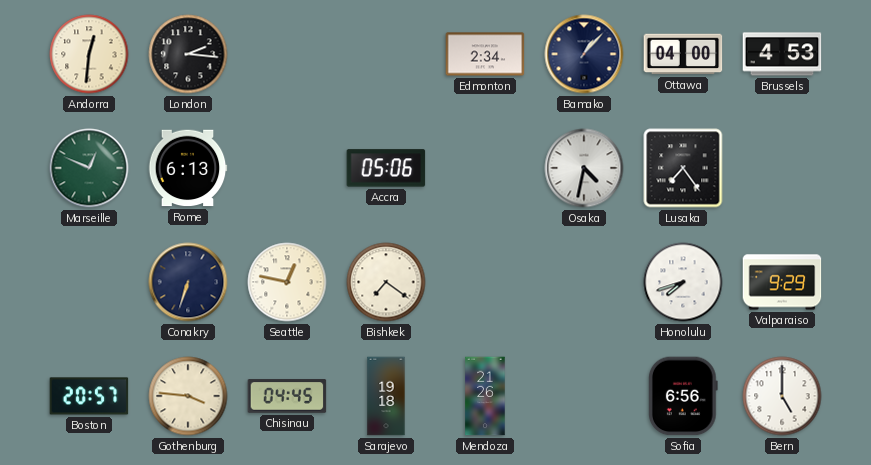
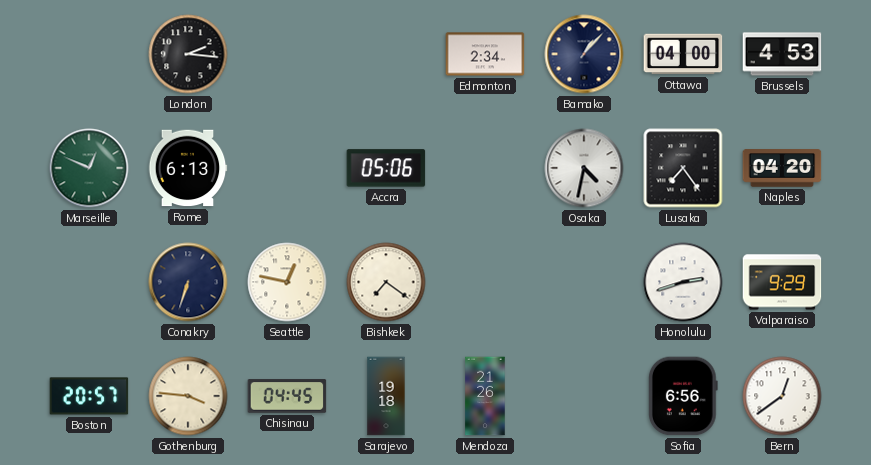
Andorra: 12:31 -> none (89, 54)
Naples: none -> 04:20 (782, 168)
Honolulu: 7:42 -> 2:42 (683, 282)
Bern: 5:00 -> 12:39 (782, 396)
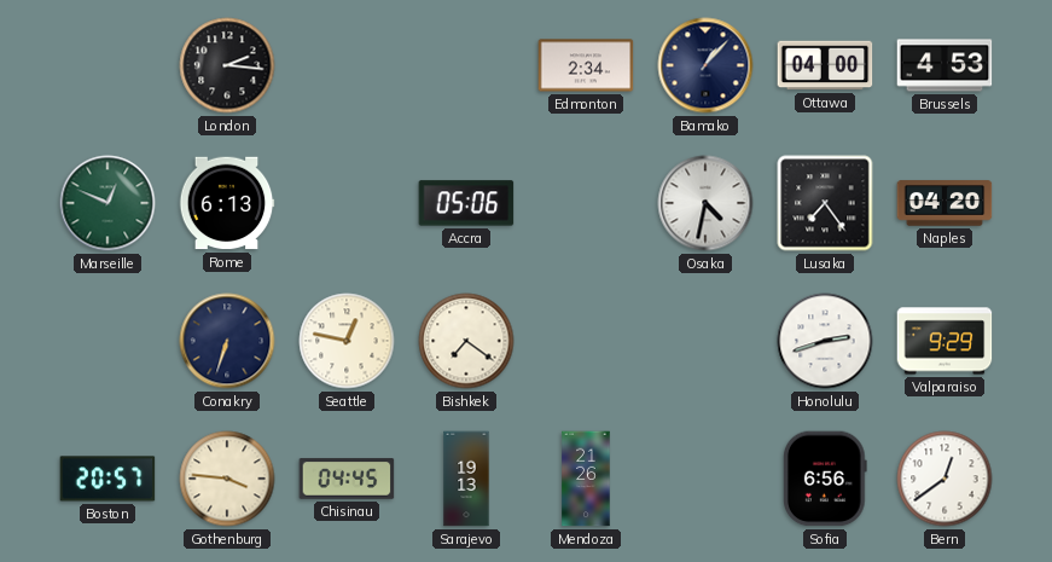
Sarajevo: 19:18 -> 19:13 (466, 479)
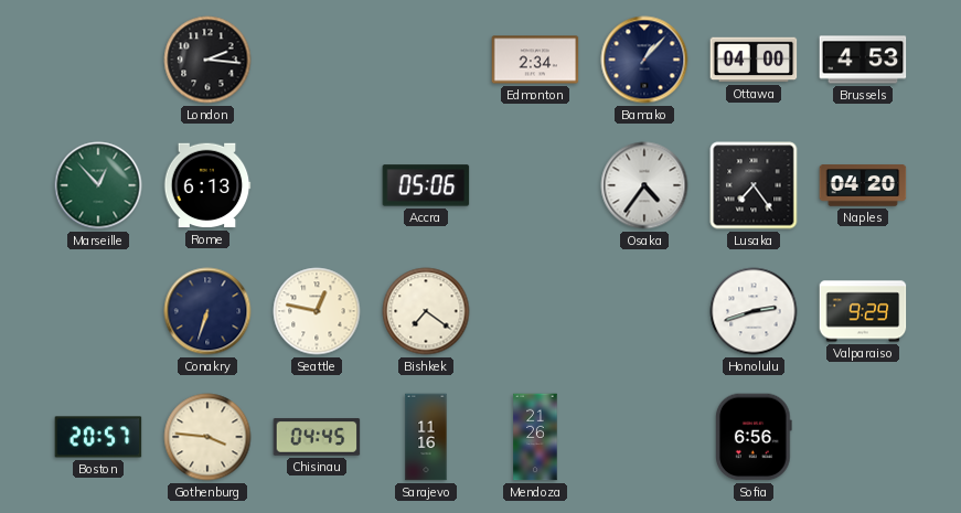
Marseille: 12:49 -> 12:53 (98, 185)
Osaka: 4:32 -> 4:36 (644, 185)
Sarajevo: 19:13 -> 11:16 (426, 437)
Bern: 12:39 -> none (945, 479)
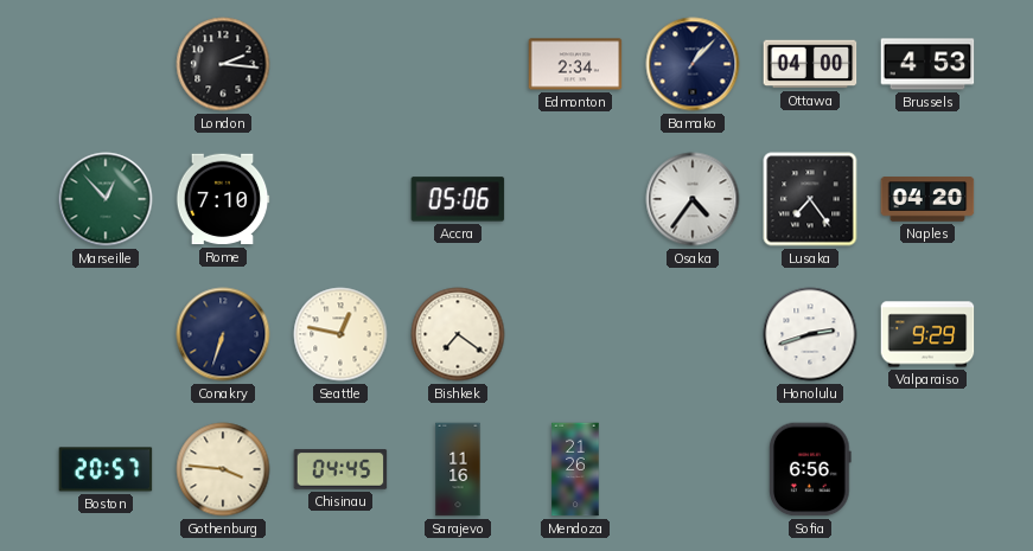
Rome: 6:13 -> 7:10 (223, 199)
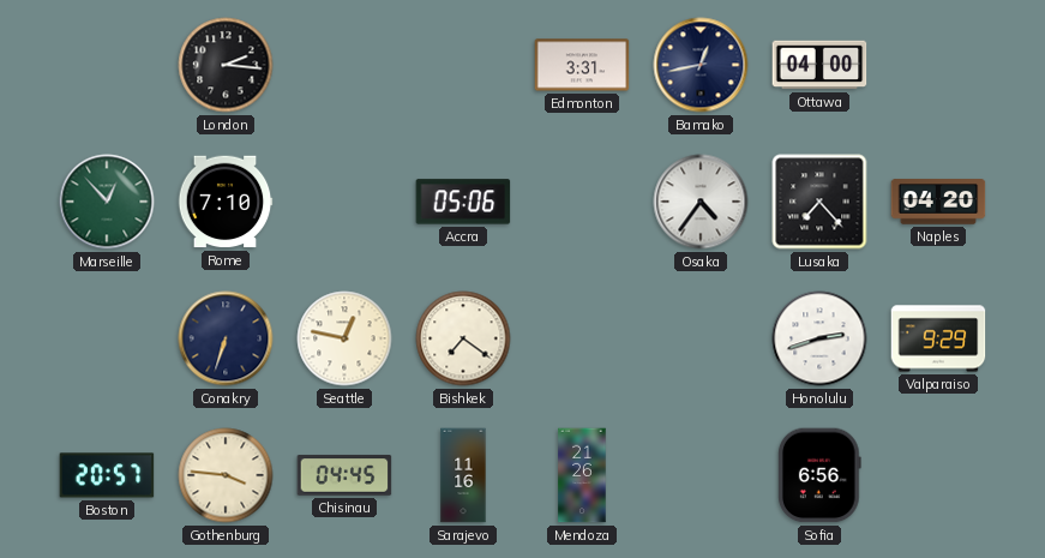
Edmonton: 2:34 -> 3:31 (582, 65)
Bamako: 1:07 -> 12:43 (701, 65)
Brussels: 4:53 -> none (927, 64)
Lusaka: 7:24 -> 7:23 (819, 202)
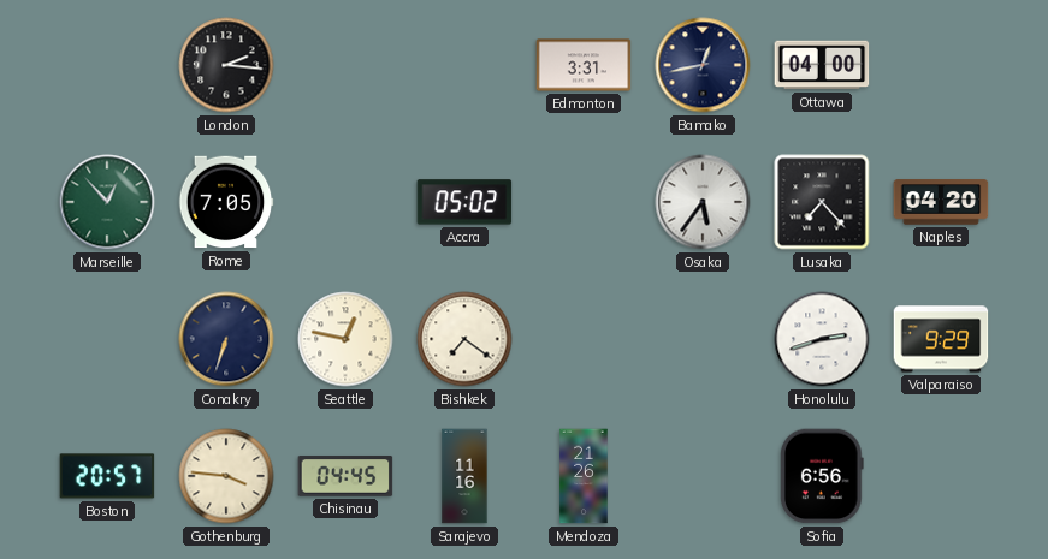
Rome: 7:10 -> 7:05 (226, 202)
Accra: 05:06 -> 05:02 (464, 202)
Osaka: 4:36 -> 5:36 (703, 202)
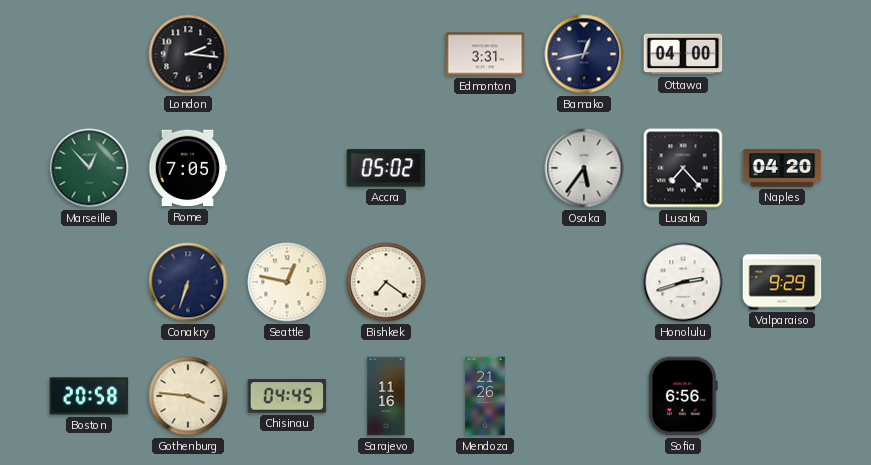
Boston: 20:57 -> 20:58 (89, 396)
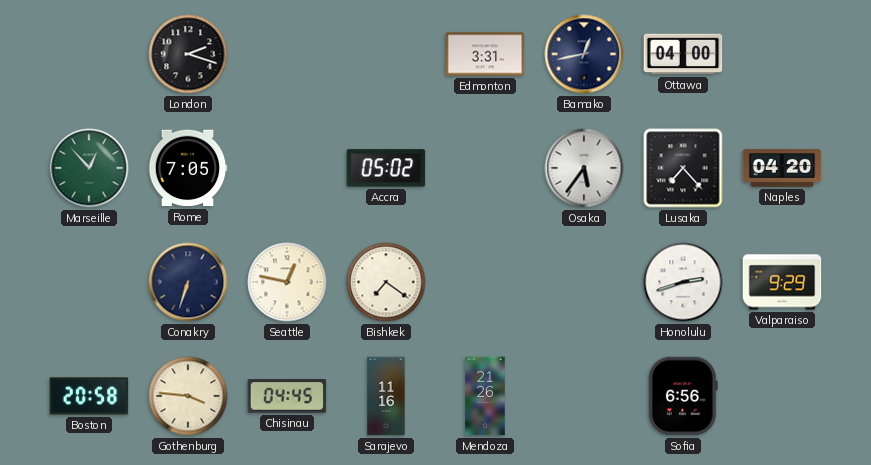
London: 2:16 -> 2:18 (188, 54)
